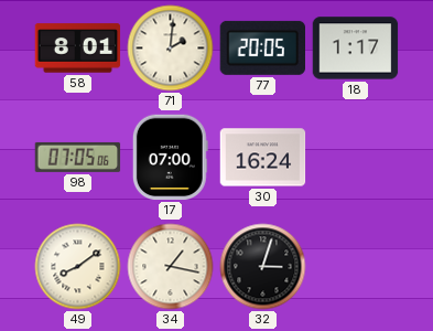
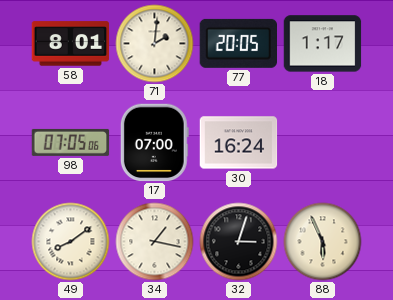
88: none -> 5:56 (323, 242)
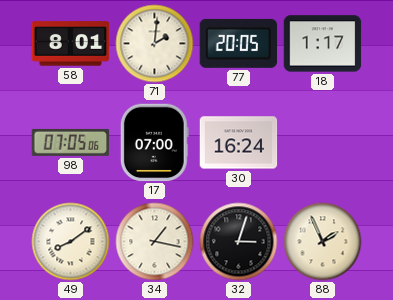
88: 5:56 -> 1:56 (323, 242)
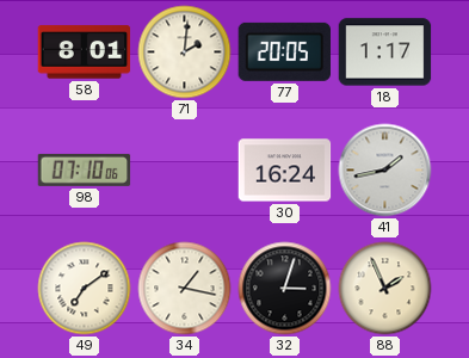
98: 07:05 -> 07:10 (85, 169)
17: 07:00 -> none (154, 143)
41: none -> 1:43 (385, 171)
49: 8:09 -> 7:09 (85, 289)
